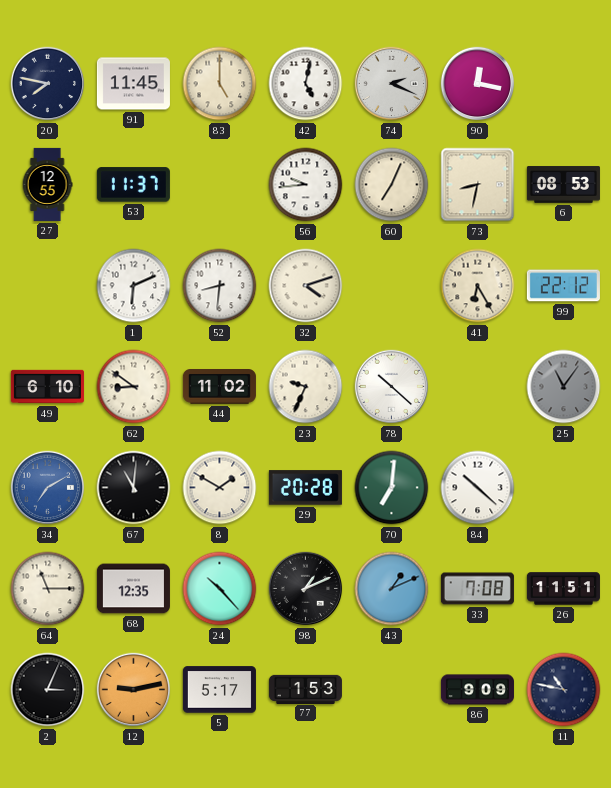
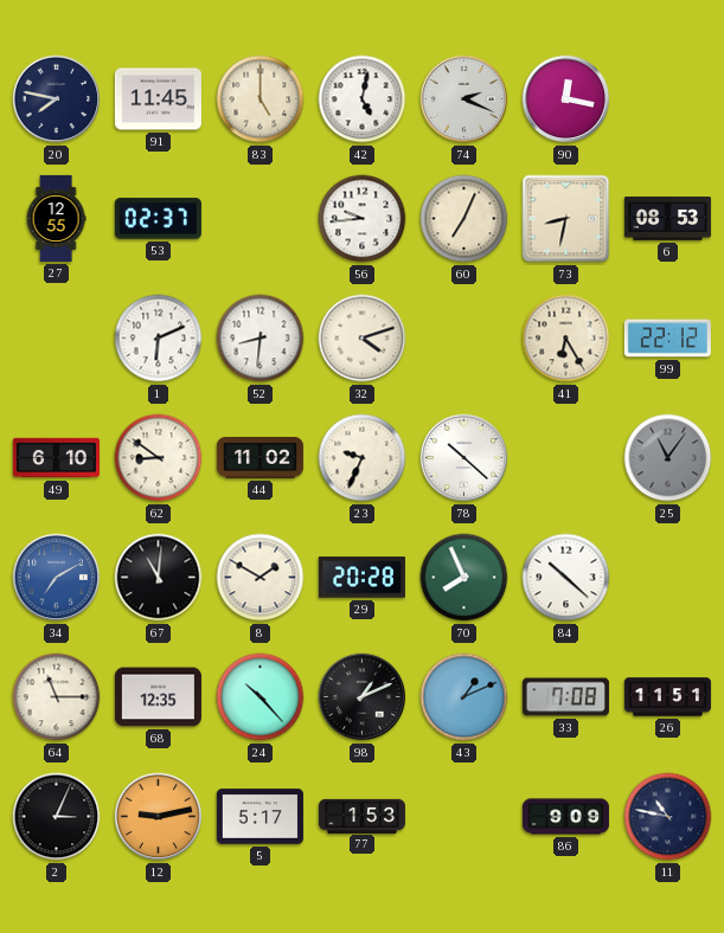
53: 11:37 -> 02:37 (158, 219)
70: 7:01 -> 7:56 (464, 578)
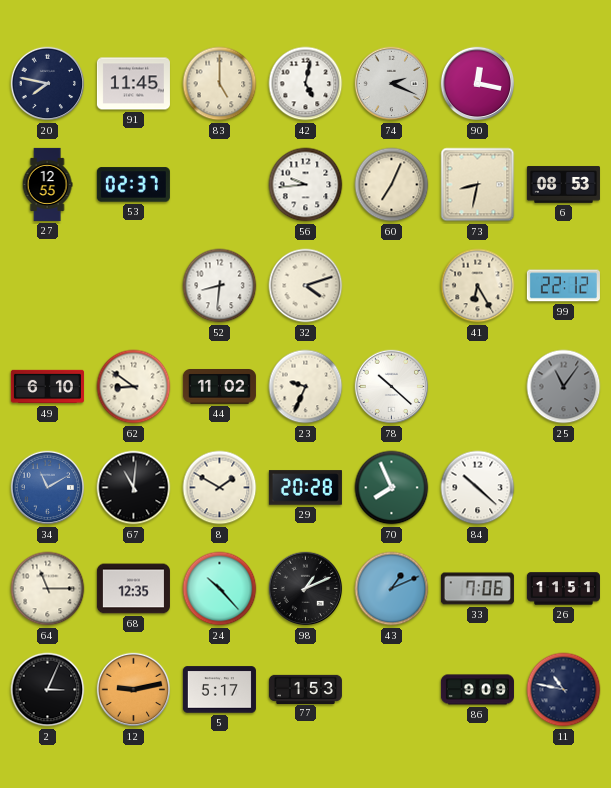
1: 6:11 -> none (159, 339)
34: 7:10 -> 11:10 (48, 488)
33: 7:08 -> 7:06 (477, 589)
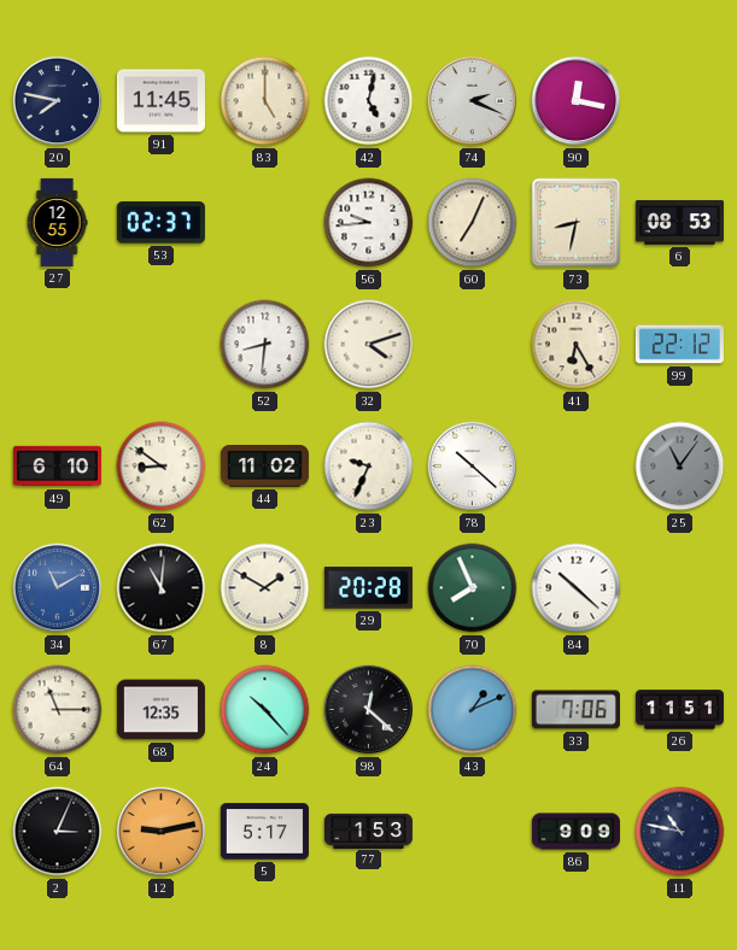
98: 1:11 -> 12:22 (369, 710)
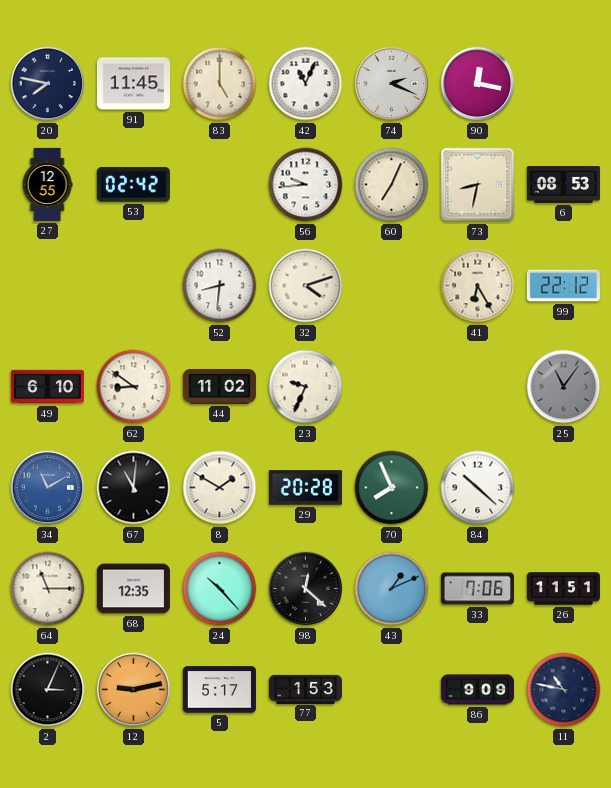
42: 5:02 -> 11:04 (306, 84)
53: 02:37 -> 02:42 (133, 185)
78: 10:22 -> none (473, 467)
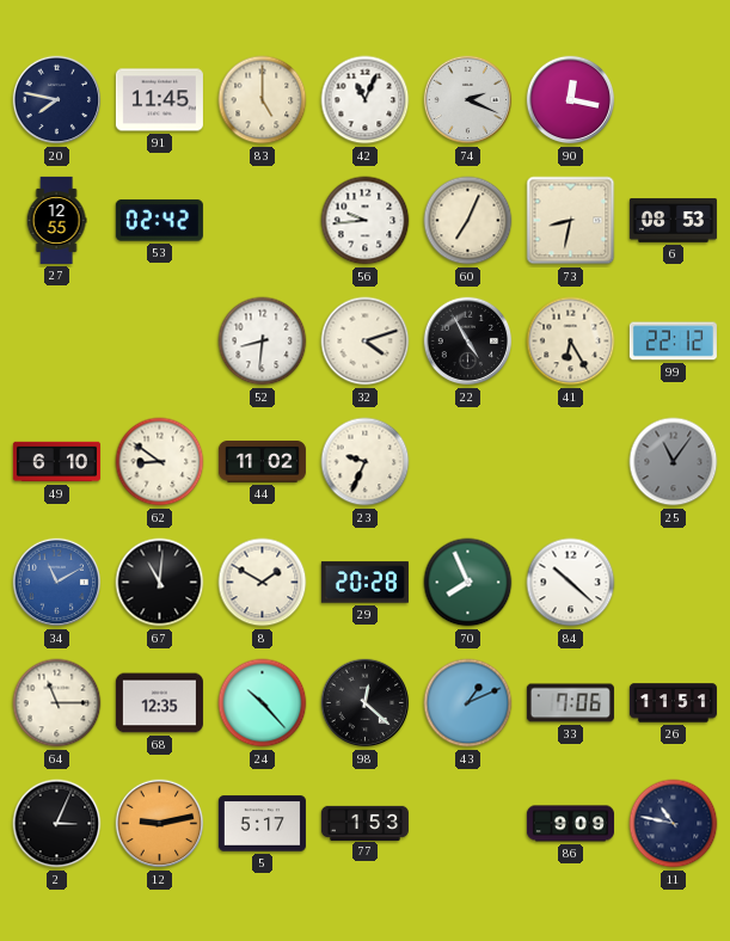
22: none -> 4:55 (468, 342)
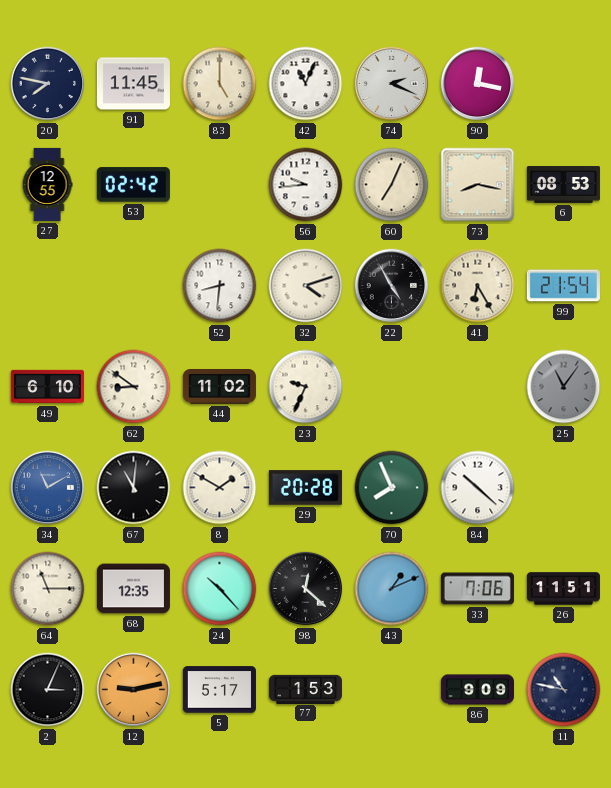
73: 8:32 -> 8:17 (478, 185)
99: 22:12 -> 21:54 (563, 286)
